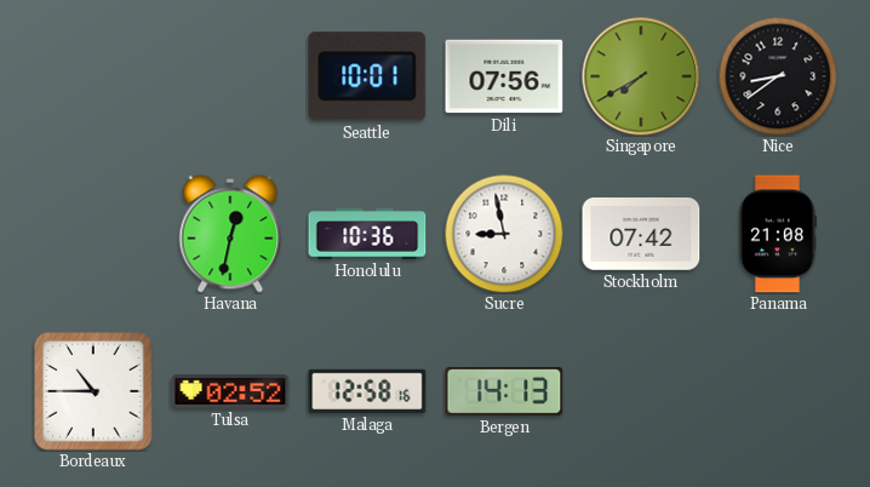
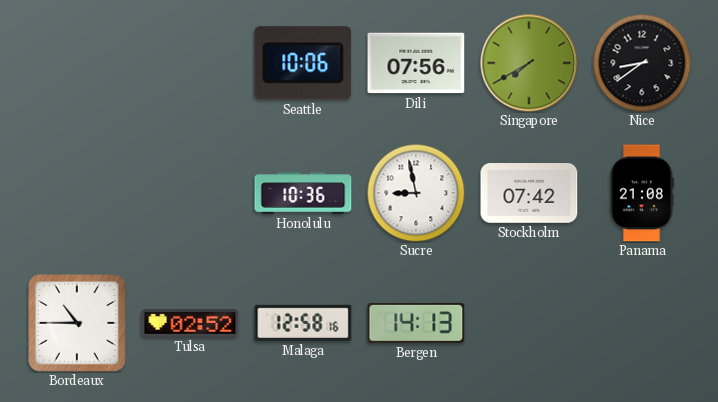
Seattle: 10:01 -> 10:06 (303, 63)
Havana: 12:32 -> none (230, 234)
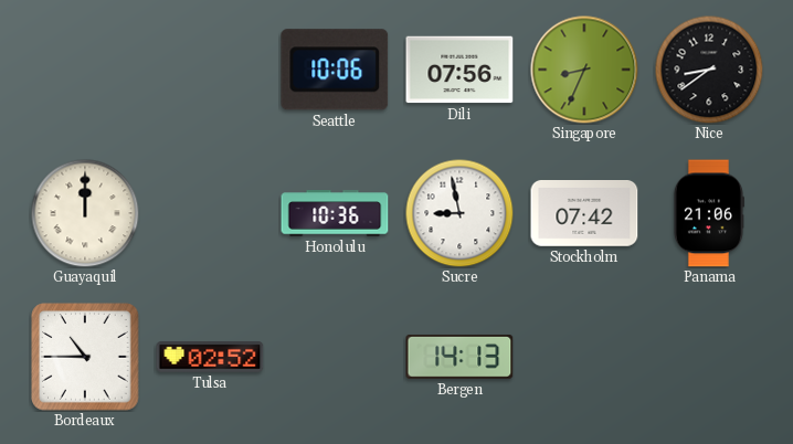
Singapore: 7:40 -> 8:34 (584, 70)
Guayaquil: none -> 12:00 (85, 213)
Panama: 21:08 -> 21:06 (708, 213)
Malaga: 12:58 -> none (303, 323)
